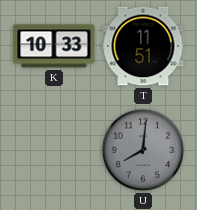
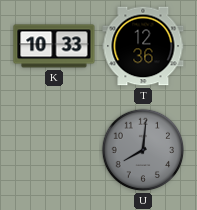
T: 11:51 -> 12:36 (143, 46)
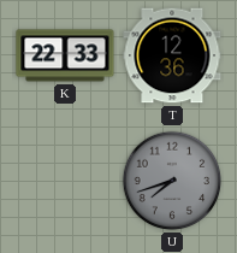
K: 10:33 -> 22:33 (65, 55)
U: 8:01 -> 7:42 (172, 181)
